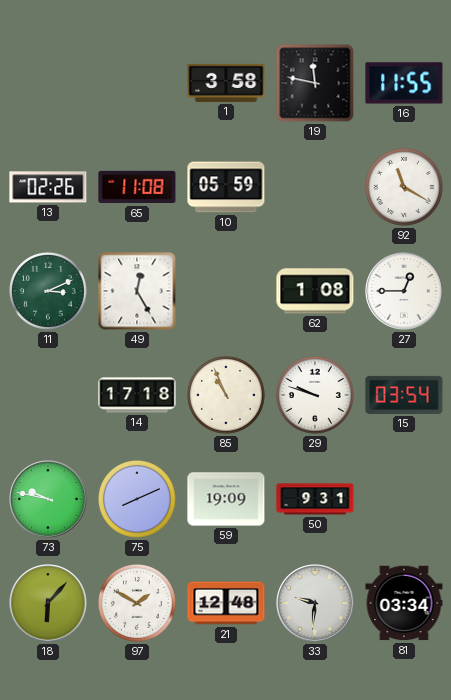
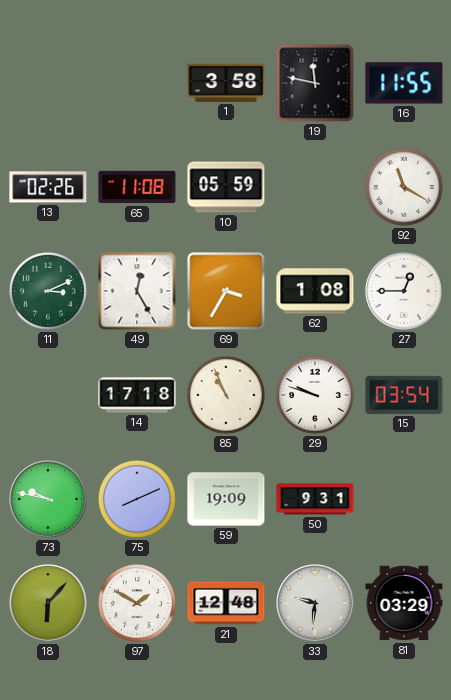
69: none -> 3:35 (226, 291)
81: 03:34 -> 03:29 (404, 603)
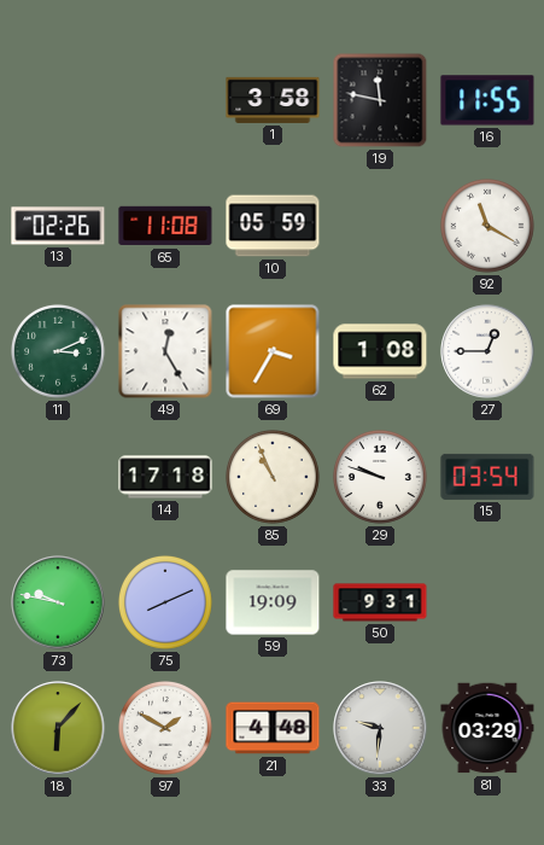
21: 12:48 -> 4:48 (273, 728)
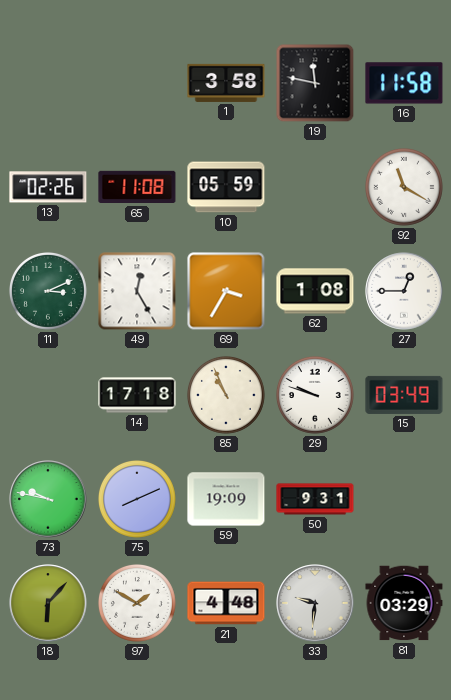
16: 11:55 -> 11:58 (404, 83)
15: 03:54 -> 03:49 (404, 395)
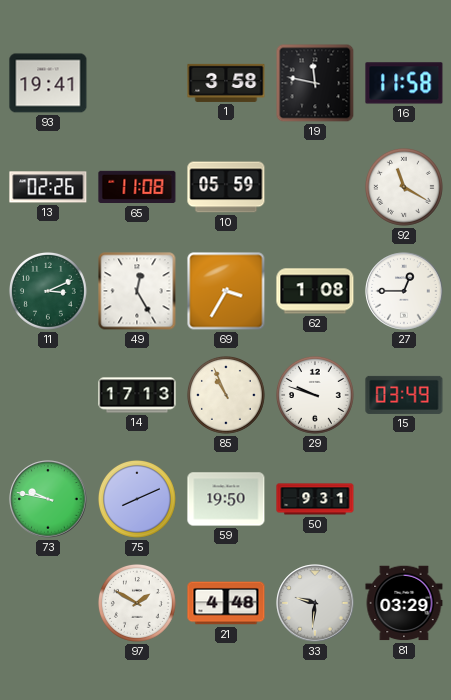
93: none -> 19:41 (48, 83)
14: 17:18 -> 17:13 (137, 395)
59: 19:09 -> 19:50 (226, 499)
18: 6:07 -> none (48, 603)
